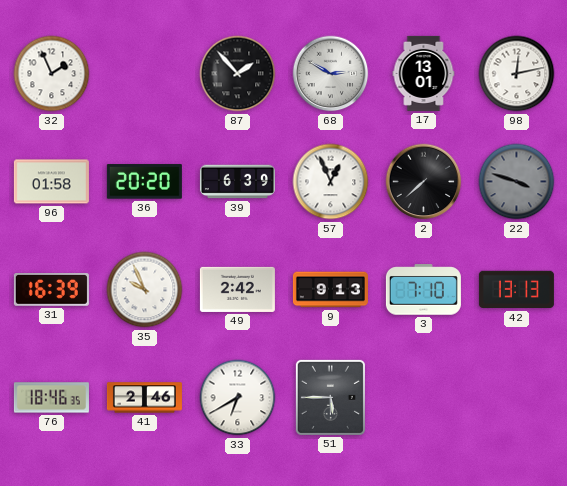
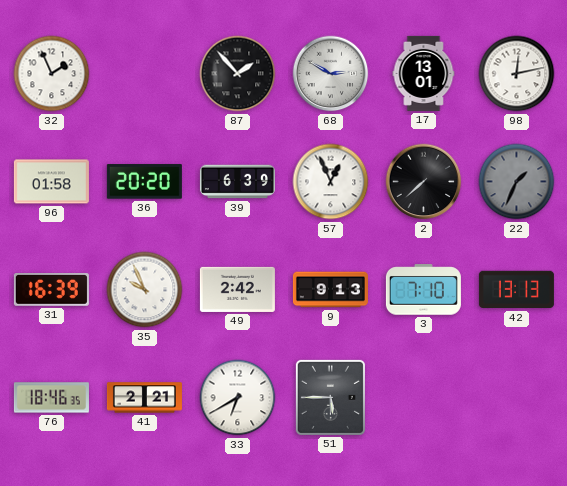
22: 3:48 -> 1:34 (517, 182)
41: 2:46 -> 2:21 (144, 398)
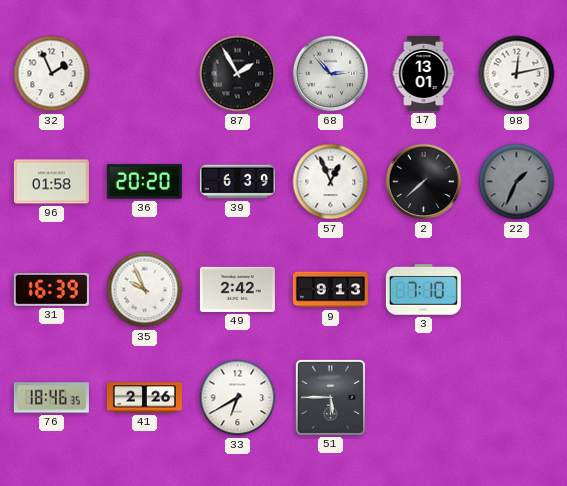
87: 1:53 -> 1:55 (238, 74)
68: 2:50 -> 2:53 (331, 74)
42: 13:13 -> none (516, 290)
41: 2:21 -> 2:26 (144, 398)
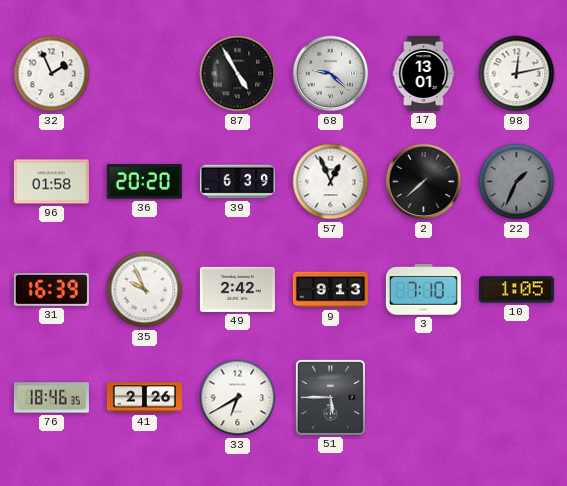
87: 1:55 -> 4:55 (238, 74)
68: 2:53 -> 9:22 (331, 74)
10: none -> 1:05 (516, 290)
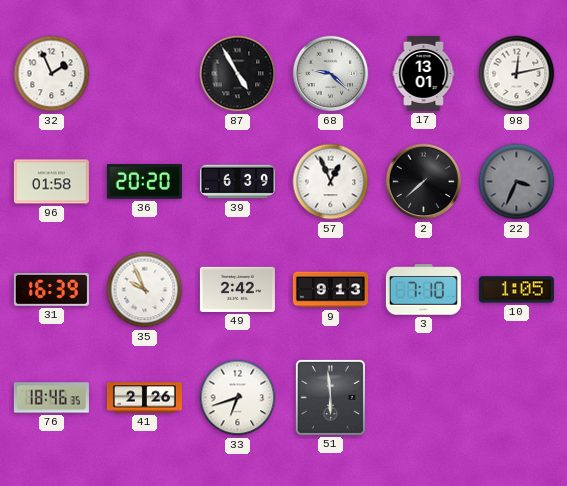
22: 1:34 -> 3:34 (517, 182)
33: 6:40 -> 6:42 (238, 398)
51: 5:45 -> 5:59 (330, 397)
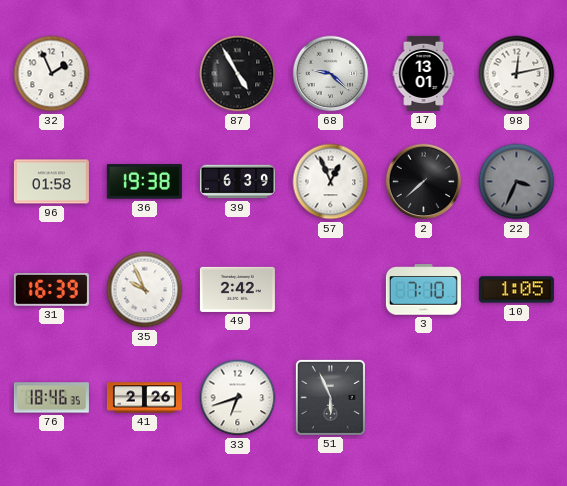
36: 20:20 -> 19:38 (144, 182)
9: 9:13 -> none (330, 290)
51: 5:59 -> 5:56 (330, 397)
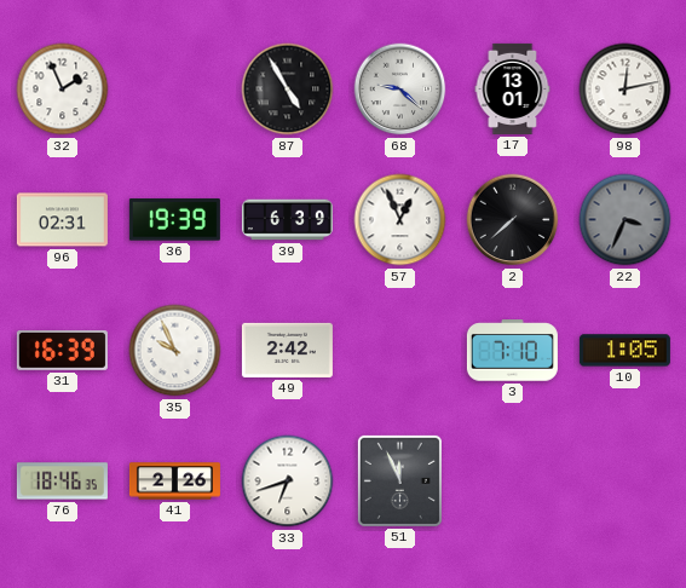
96: 01:58 -> 02:31 (62, 220)
36: 19:38 -> 19:39 (174, 220)
51: 5:56 -> 11:56 (399, 480)
